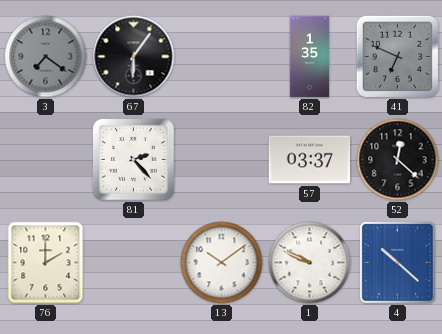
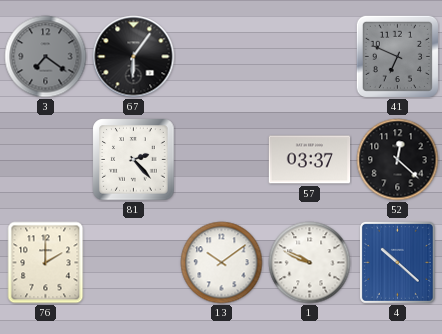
82: 1:35 -> none (310, 57)
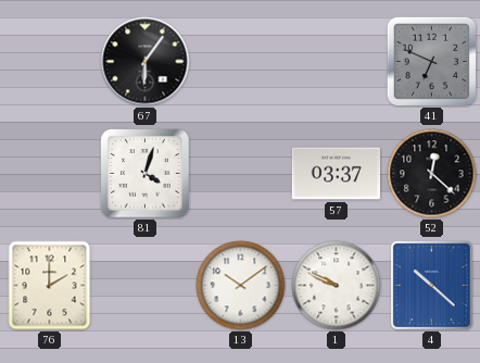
3: 7:21 -> none (46, 57)
81: 2:23 -> 4:03 (146, 174)
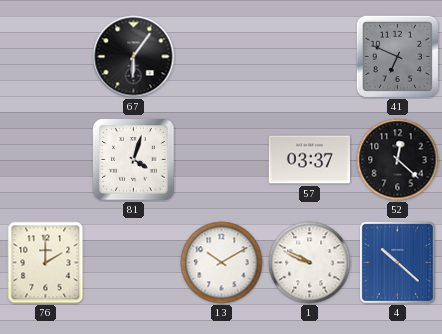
13: 10:09 -> 10:10 (222, 263)
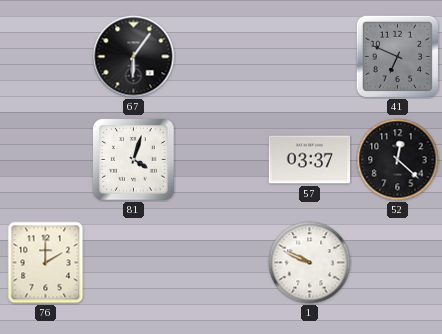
13: 10:10 -> none (222, 263)
4: 10:22 -> none (397, 262)
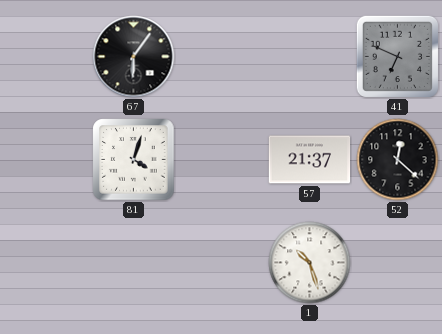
57: 03:37 -> 21:37 (310, 160)
76: 2:00 -> none (46, 263)
1: 9:49 -> 10:27 (310, 263)
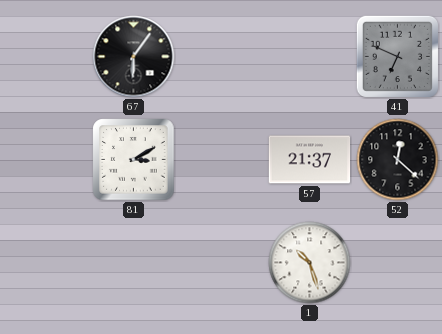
81: 4:03 -> 3:10 (134, 160)
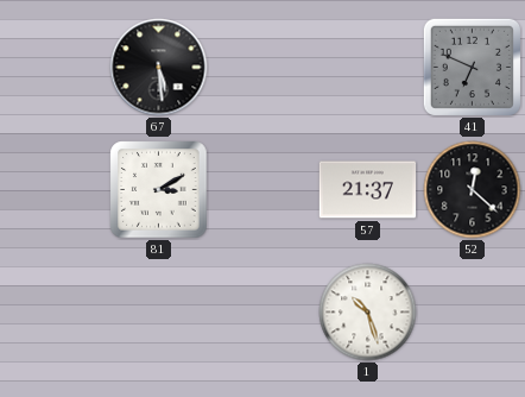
67: 6:06 -> 5:29 (159, 68)
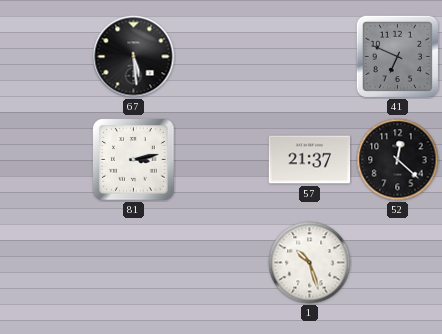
81: 3:10 -> 3:13 (134, 160)
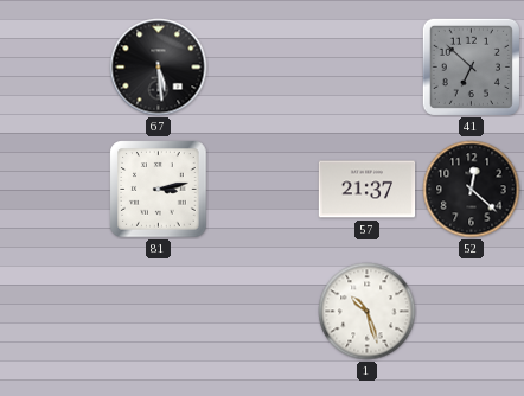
41: 6:49 -> 6:52 (471, 66)
